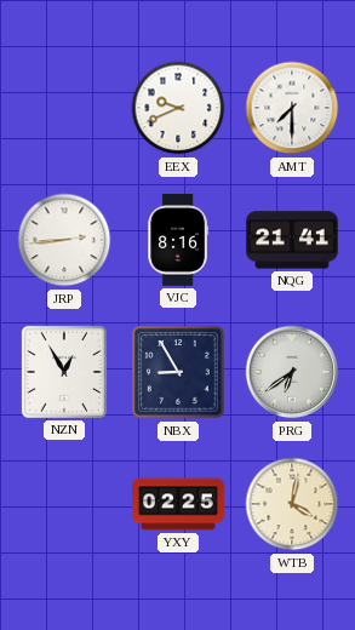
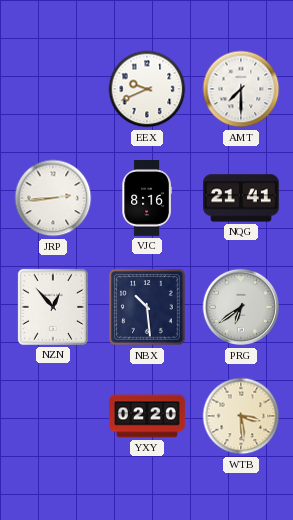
NZN: 12:55 -> 12:53 (53, 307)
NBX: 8:55 -> 10:29 (147, 307)
YXY: 02:25 -> 02:20 (148, 416)
WTB: 4:02 -> 3:29 (241, 416)
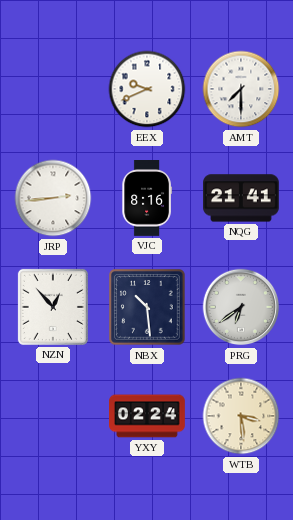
YXY: 02:20 -> 02:24 (148, 416)
